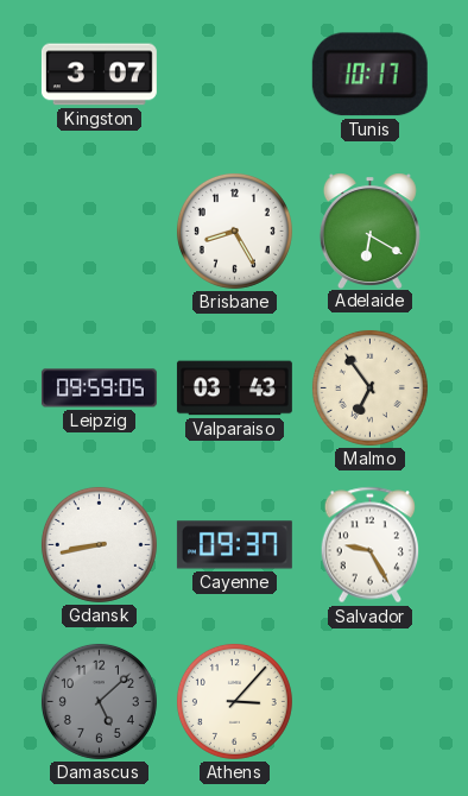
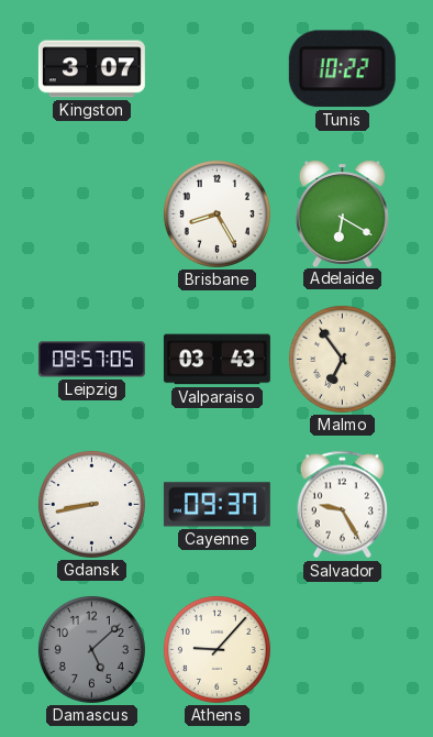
Tunis: 10:17 -> 10:22 (342, 69)
Leipzig: 09:59 -> 09:57 (91, 360)
Athens: 3:07 -> 9:07 (216, 649)
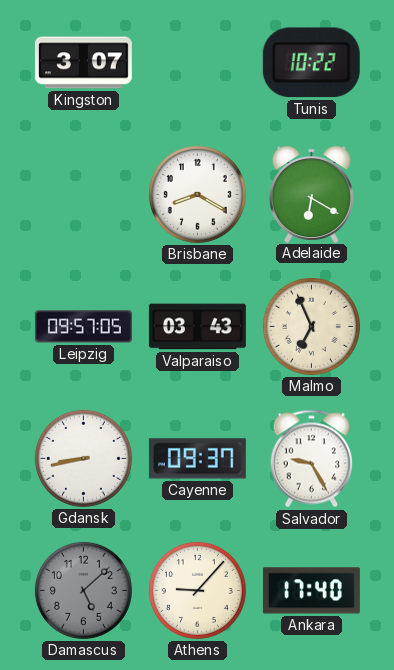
Brisbane: 8:25 -> 8:20 (197, 194)
Malmo: 6:54 -> 6:56 (311, 326)
Ankara: none -> 17:40 (311, 591)
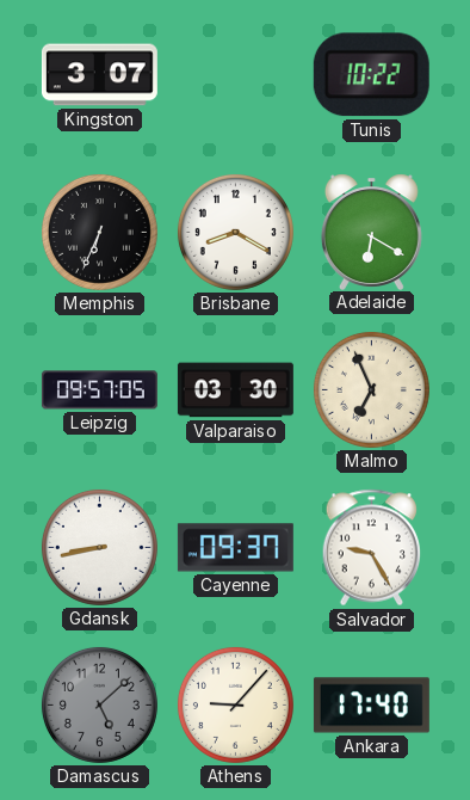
Memphis: none -> 6:34 (99, 232)
Valparaiso: 03:43 -> 03:30 (235, 390)
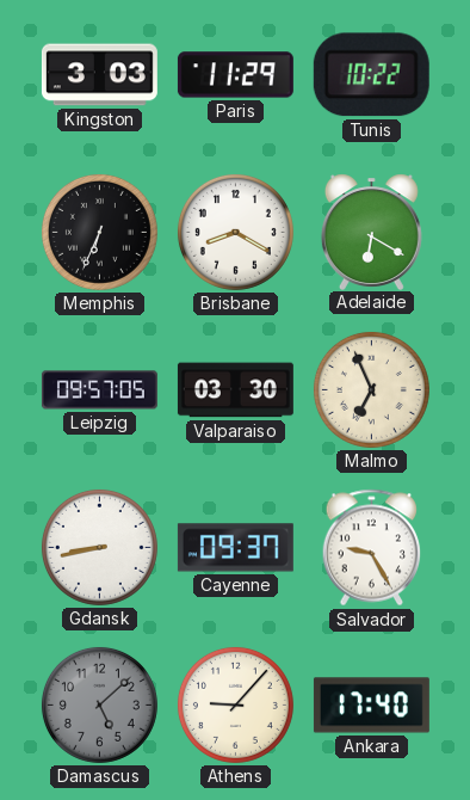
Kingston: 3:07 -> 3:03 (99, 75)
Paris: none -> 11:29 (235, 75)
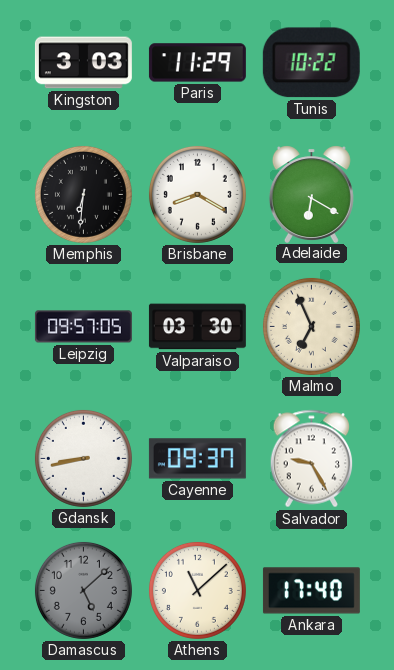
Memphis: 6:34 -> 6:31 (83, 194)
Athens: 9:07 -> 11:08 (197, 590)
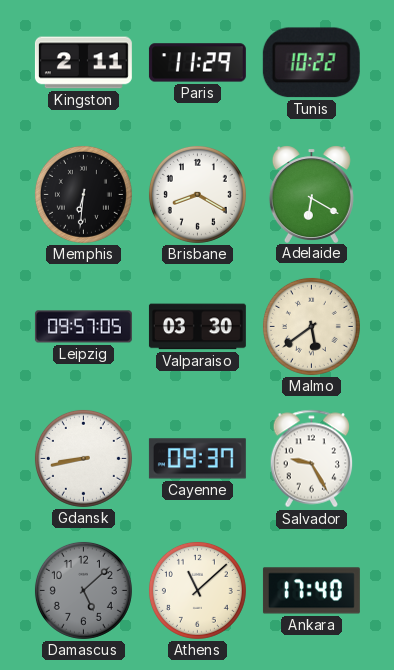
Kingston: 3:03 -> 2:11 (83, 63)
Malmo: 6:56 -> 5:39 (311, 326)
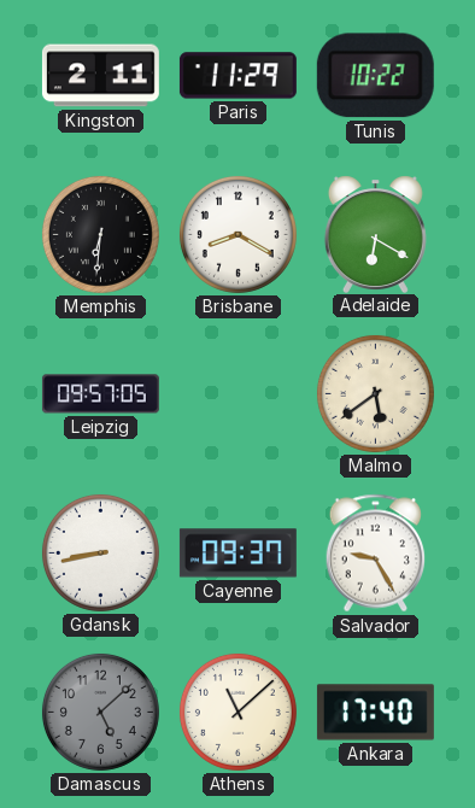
Valparaiso: 03:30 -> none (197, 327)
